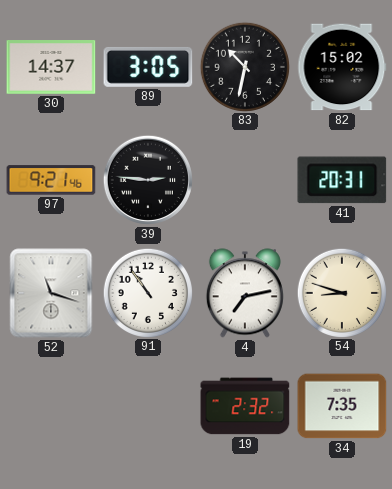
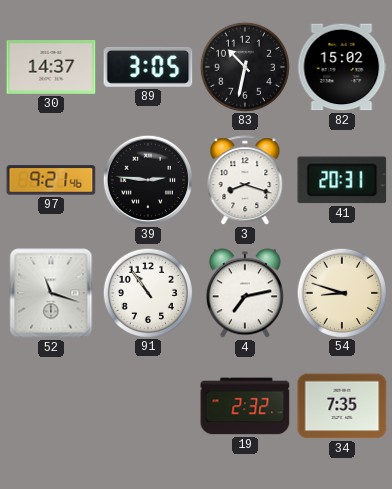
3: none -> 8:18 (245, 181)
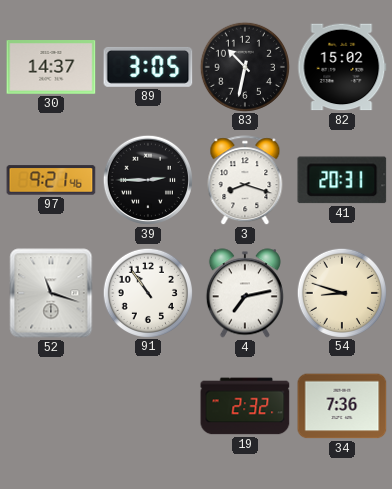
39: 2:46 -> 2:45 (148, 180)
34: 7:35 -> 7:36 (342, 406)
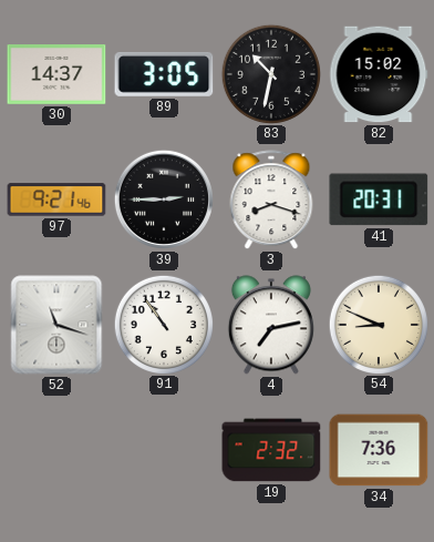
54: 8:48 -> 8:49 (378, 324)
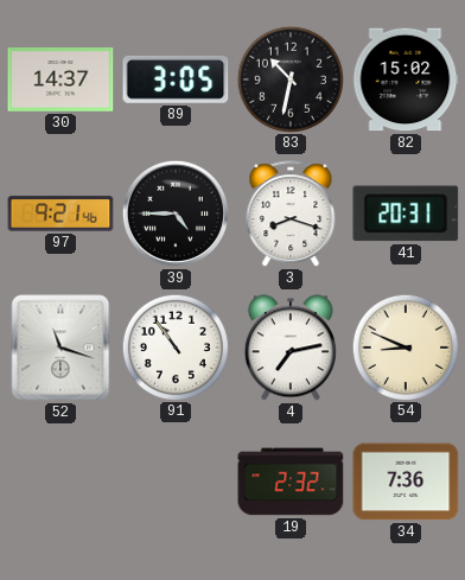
39: 2:45 -> 4:45 (176, 213)
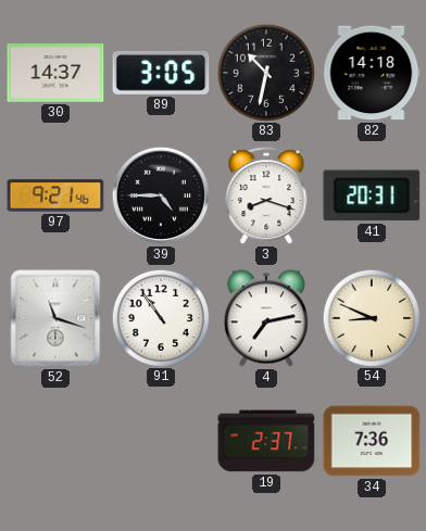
82: 15:02 -> 14:18 (372, 73)
19: 2:32 -> 2:37 (266, 441)
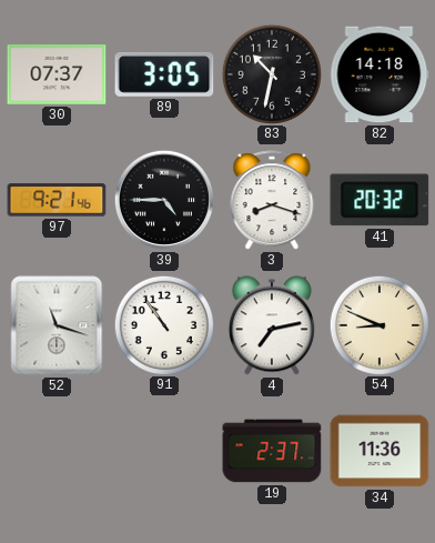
30: 14:37 -> 07:37 (57, 76)
41: 20:31 -> 20:32 (380, 200)
34: 7:36 -> 11:36 (380, 451)
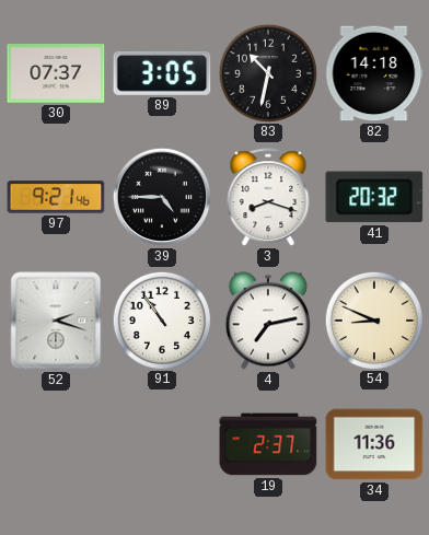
52: 11:18 -> 2:18 (56, 321)
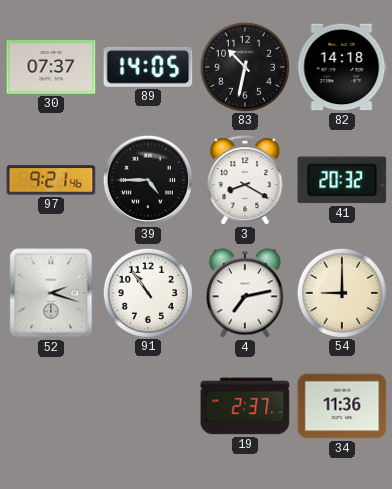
89: 3:05 -> 14:05 (148, 67)
3: 8:18 -> 8:20 (245, 181)
54: 8:49 -> 9:00 (341, 292)
